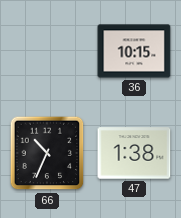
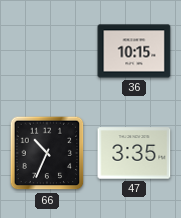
47: 1:38 -> 3:35 (134, 153)
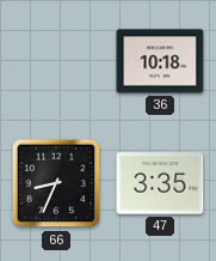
36: 10:15 -> 10:18 (160, 61)
66: 10:34 -> 8:34 (56, 183)
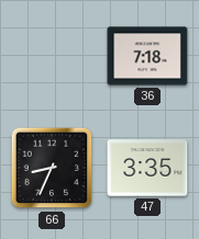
36: 10:18 -> 7:18 (147, 56)
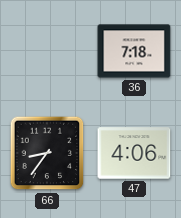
66: 8:34 -> 8:36 (47, 153)
47: 3:35 -> 4:06 (134, 153)
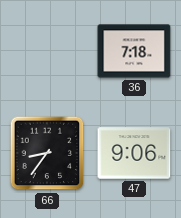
47: 4:06 -> 9:06 (134, 153)
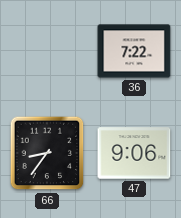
36: 7:18 -> 7:22 (134, 51)
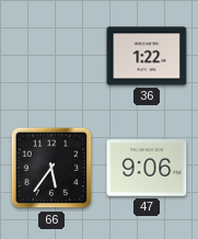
36: 7:22 -> 1:22 (147, 56)
66: 8:36 -> 5:36 (51, 168)
